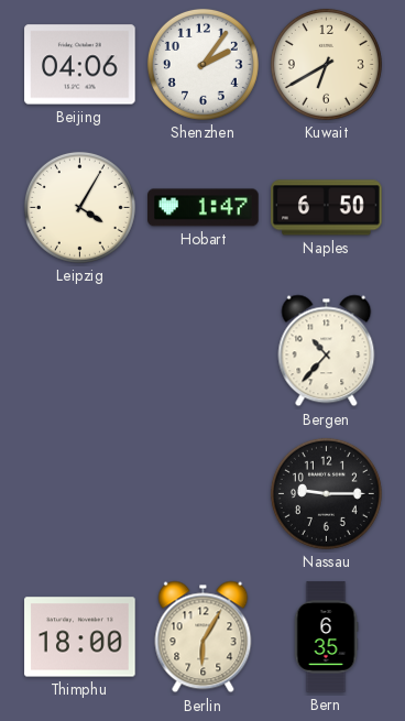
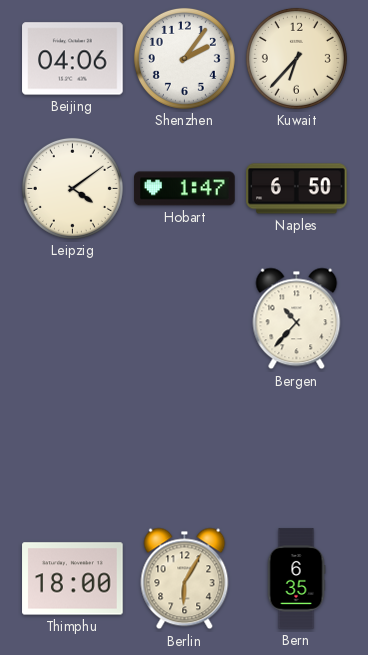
Kuwait: 6:40 -> 6:37 (296, 58)
Leipzig: 4:05 -> 4:09 (72, 188)
Nassau: 9:15 -> none (326, 493)
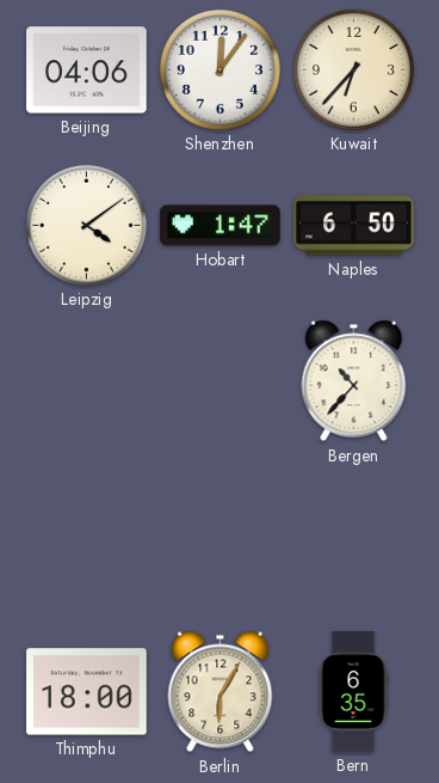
Shenzhen: 2:06 -> 12:06 (219, 69)
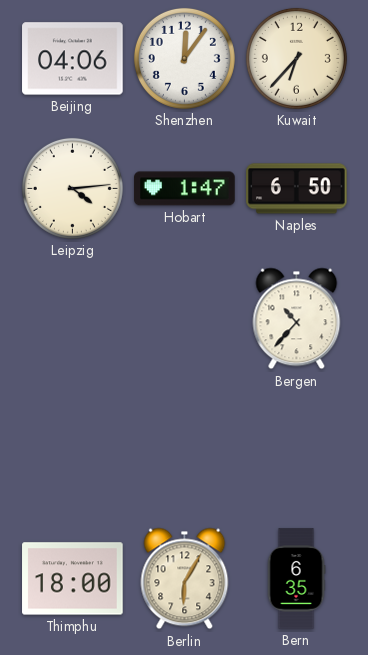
Leipzig: 4:09 -> 4:14 (72, 188)
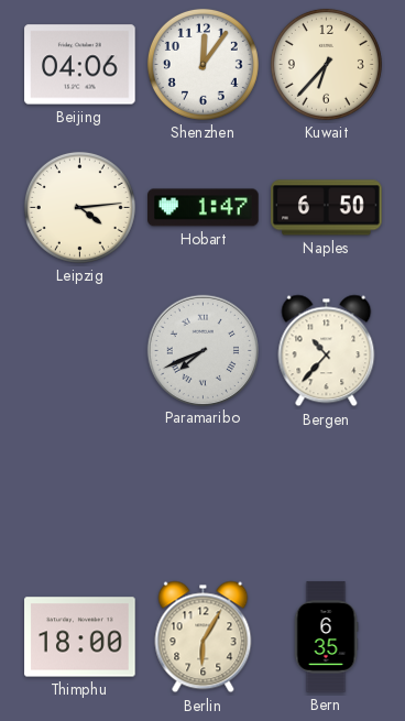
Paramaribo: none -> 7:41 (202, 350)
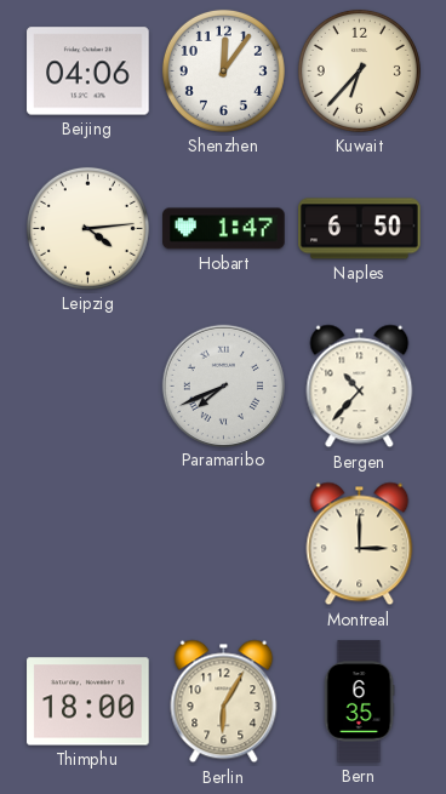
Montreal: none -> 3:00 (360, 544)
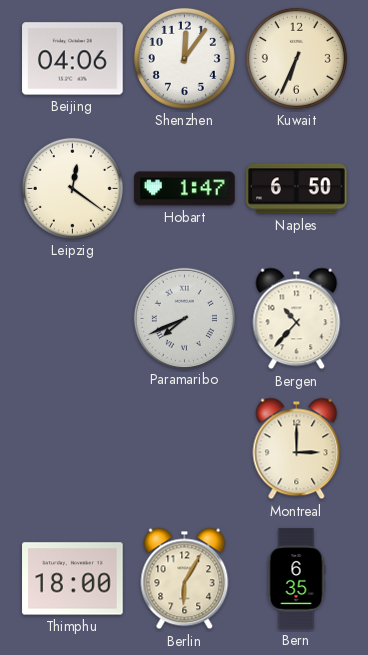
Kuwait: 6:37 -> 6:34 (296, 58)
Leipzig: 4:14 -> 12:21 (72, 188)
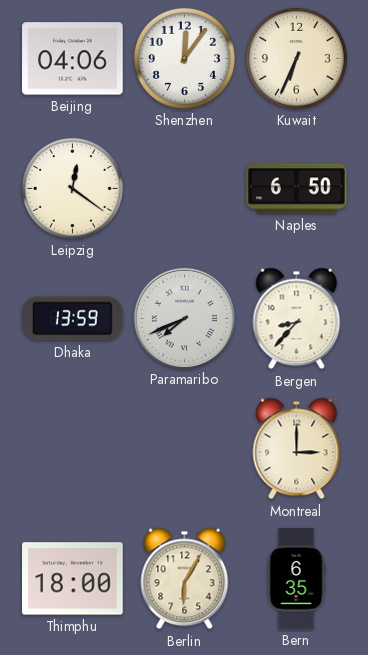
Hobart: 1:47 -> none (185, 189)
Dhaka: none -> 13:59 (73, 319)
Bergen: 10:37 -> 8:37 (297, 319)
